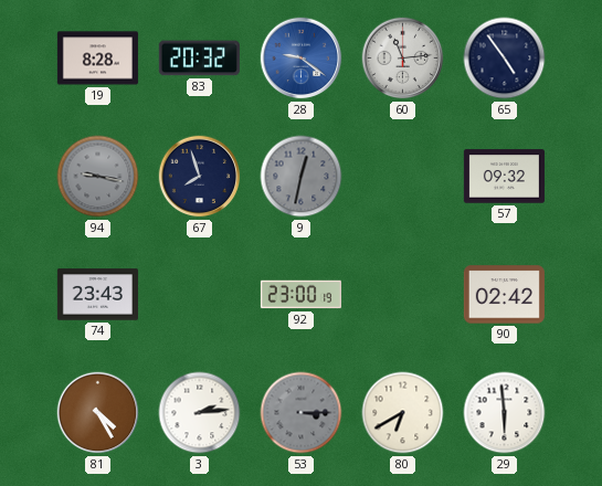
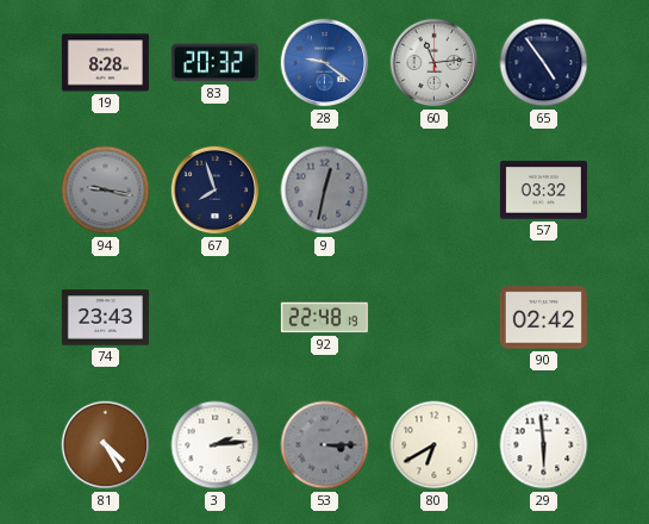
57: 09:32 -> 03:32 (543, 191)
92: 23:00 -> 22:48 (324, 318)
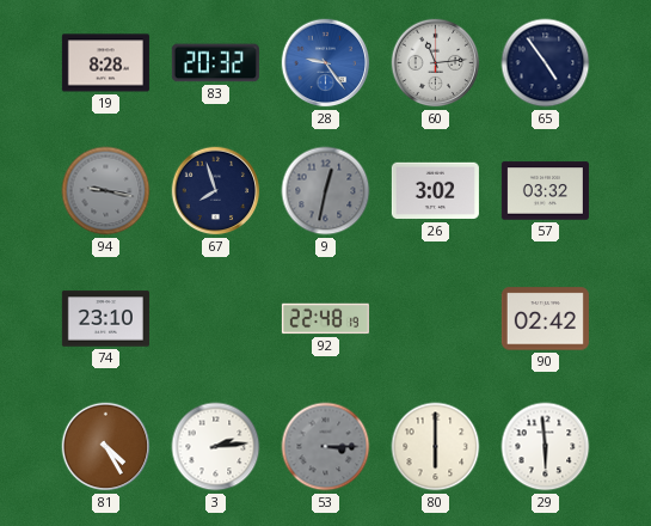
28: 9:21 -> 9:24 (326, 63)
26: none -> 3:02 (435, 191)
74: 23:43 -> 23:10 (105, 319)
80: 6:40 -> 6:00 (436, 447)
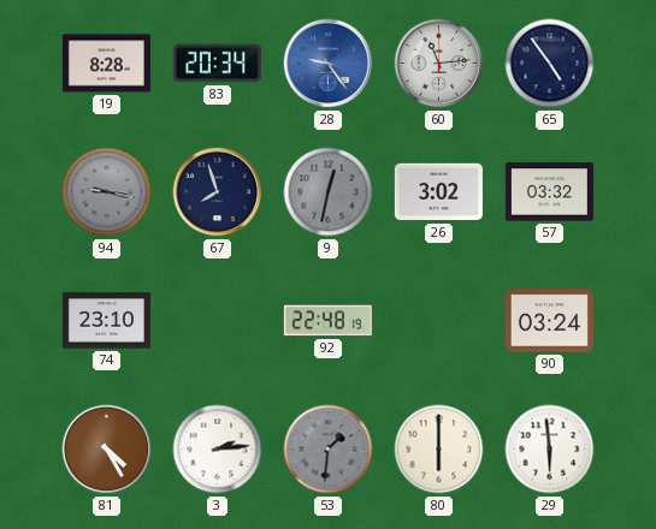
83: 20:32 -> 20:34 (217, 64)
90: 02:42 -> 03:24 (549, 321)
53: 3:15 -> 1:31 (329, 450)
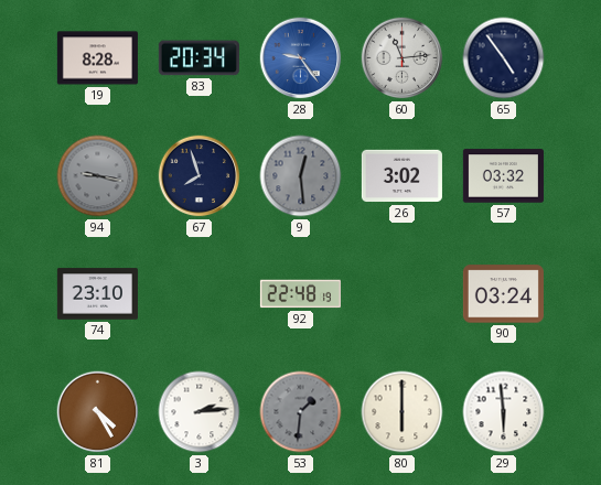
9: 12:32 -> 12:29 (301, 176)
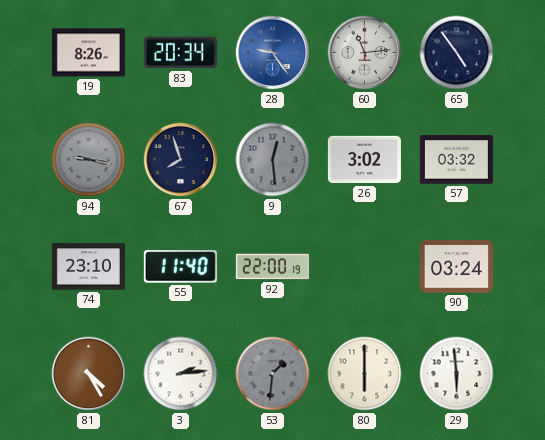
19: 8:28 -> 8:26 (88, 53)
55: none -> 11:40 (180, 267)
92: 22:48 -> 22:00 (272, 267)
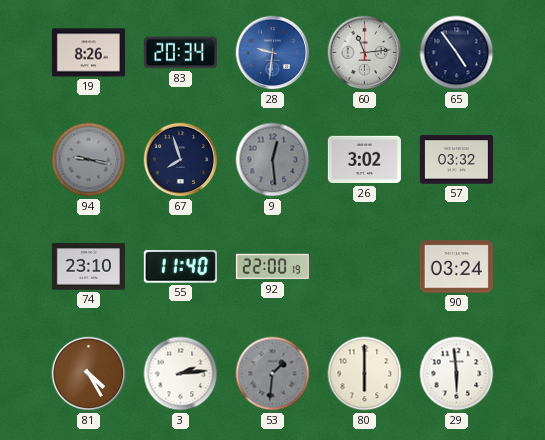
28: 9:24 -> 9:31 (273, 53)
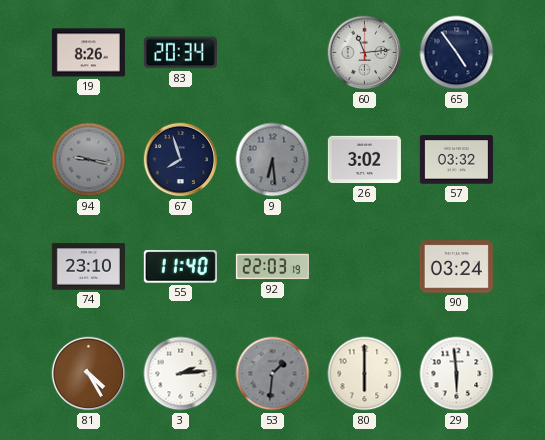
28: 9:31 -> none (273, 53)
9: 12:29 -> 6:29 (273, 160)
92: 22:00 -> 22:03 (272, 267)
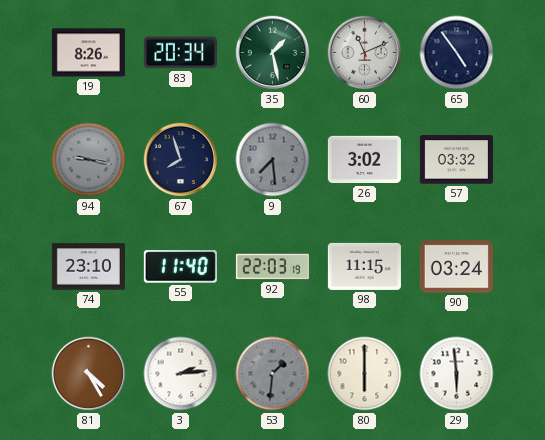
35: none -> 1:28 (273, 53)
60: 11:14 -> 11:11 (365, 53)
9: 6:29 -> 7:29 (273, 160)
98: none -> 11:15 (364, 266)
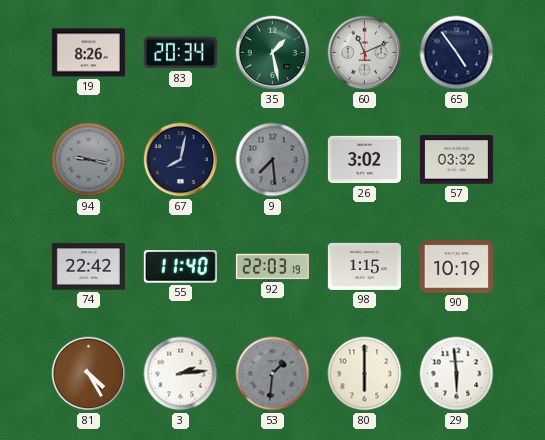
67: 7:57 -> 8:02 (181, 160)
74: 23:10 -> 22:42 (88, 267)
98: 11:15 -> 1:15 (364, 266)
90: 03:24 -> 10:19 (456, 267)
